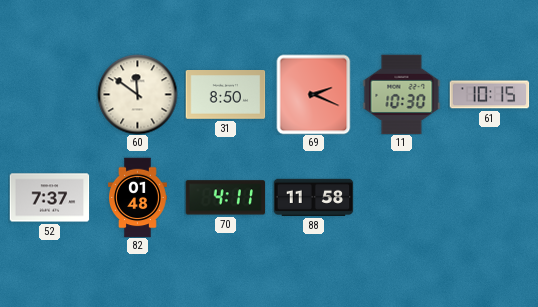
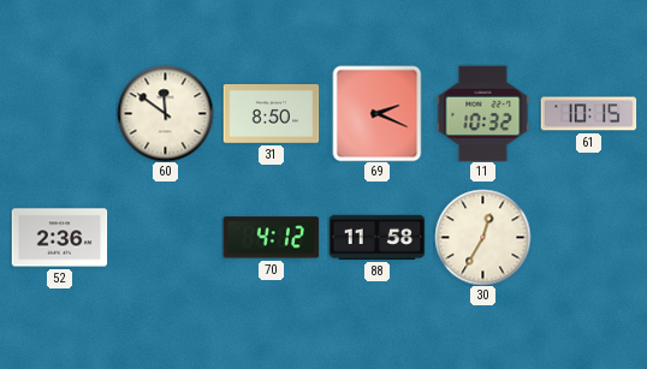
11: 10:30 -> 10:32 (483, 113)
52: 7:37 -> 2:36 (59, 238)
82: 01:48 -> none (138, 197)
70: 4:11 -> 4:12 (271, 238)
30: none -> 12:35 (482, 237)
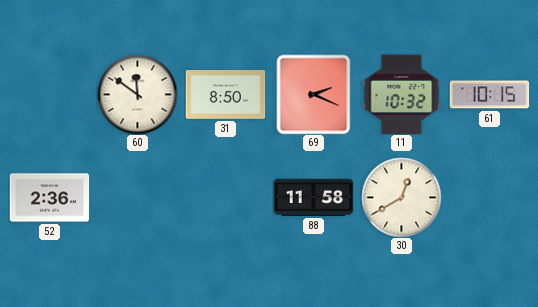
70: 4:12 -> none (271, 238)
30: 12:35 -> 12:40 (401, 197)
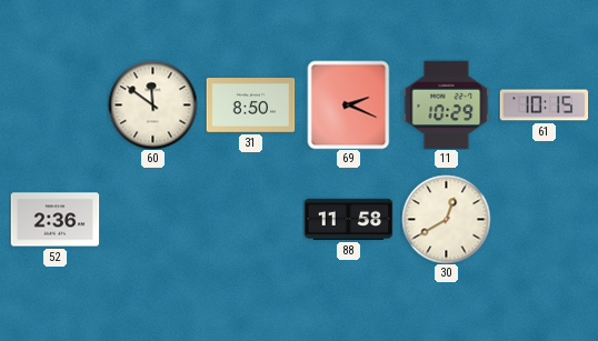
11: 10:32 -> 10:29 (447, 104)
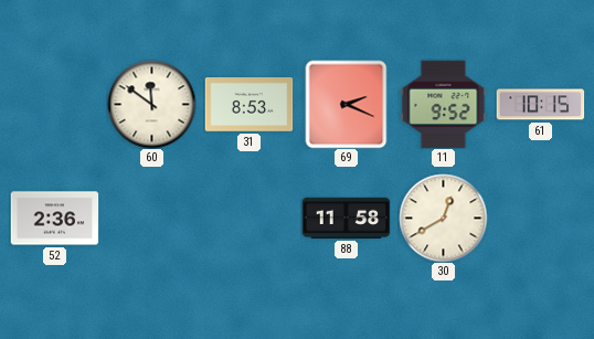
31: 8:50 -> 8:53 (248, 105)
11: 10:29 -> 9:52 (444, 104)
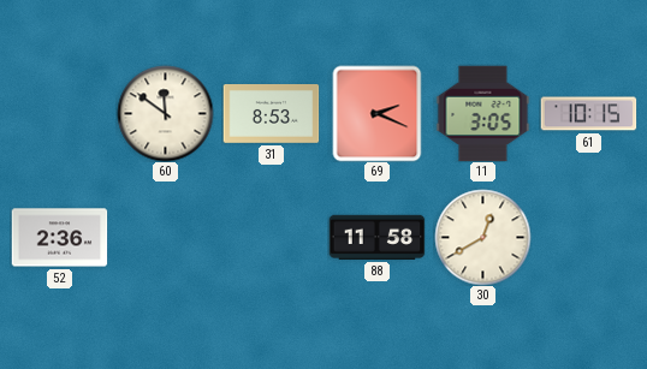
11: 9:52 -> 3:05 (483, 113)
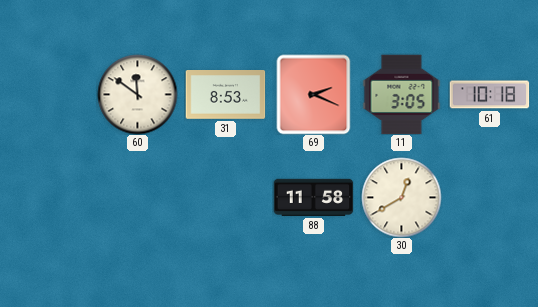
61: 10:15 -> 10:18 (489, 95)
52: 2:36 -> none (59, 238)
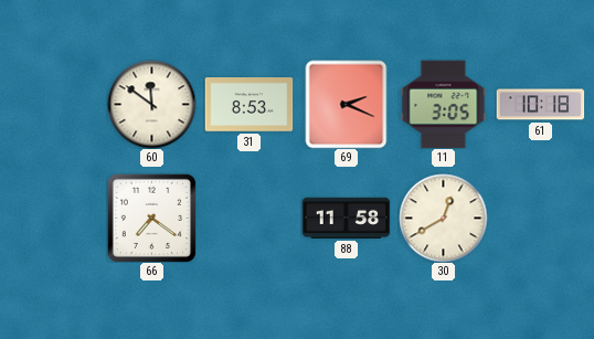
66: none -> 7:21 (151, 218)
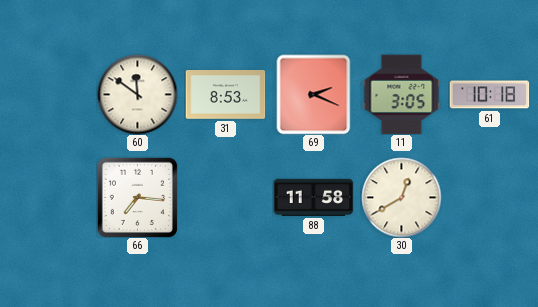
66: 7:21 -> 7:16 (137, 197)
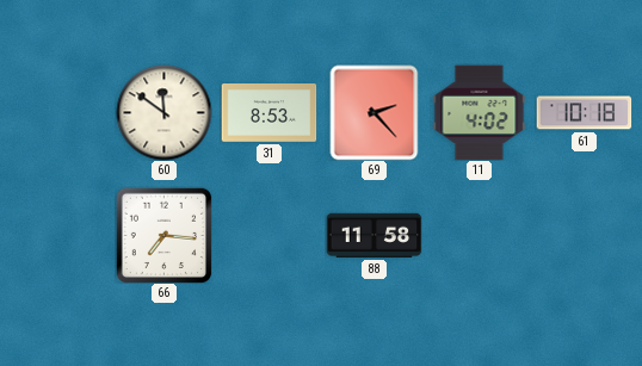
69: 2:19 -> 2:23 (375, 112)
11: 3:05 -> 4:02 (480, 112)
30: 12:40 -> none (401, 197)
